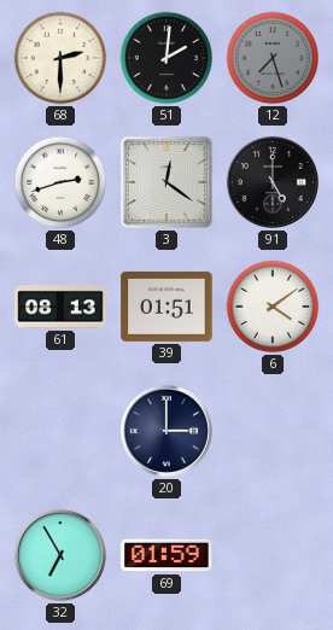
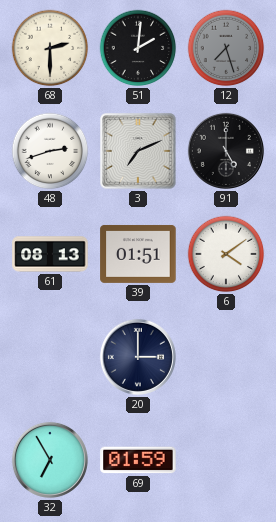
3: 12:21 -> 7:11 (138, 151)
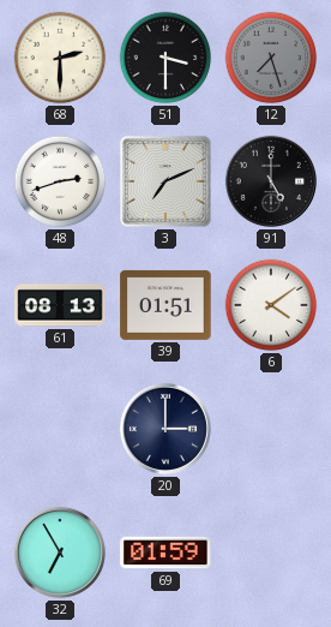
51: 2:01 -> 3:30 (165, 58)
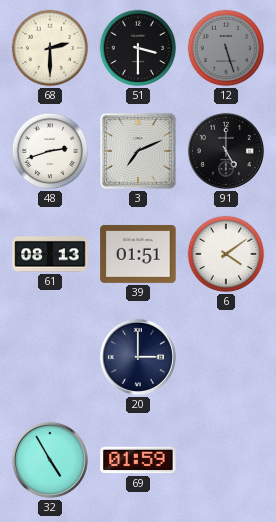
12: 7:27 -> 5:27 (226, 48)
32: 6:55 -> 4:55 (50, 460)
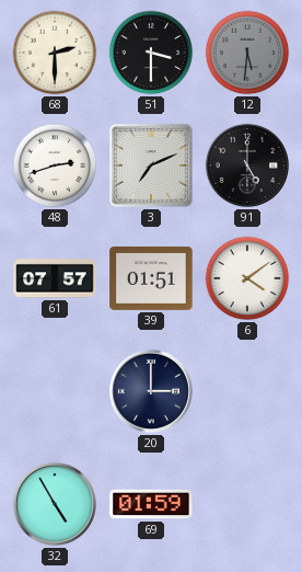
12: 5:27 -> 5:31 (247, 53)
61: 08:13 -> 07:57 (55, 278)
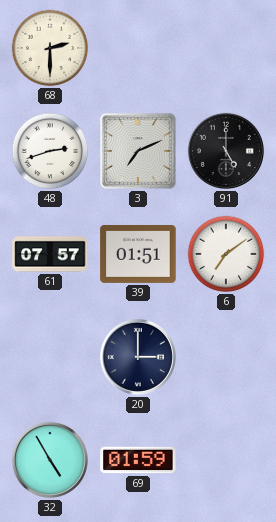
51: 3:30 -> none (151, 53)
12: 5:31 -> none (247, 53)
6: 4:09 -> 7:09 (226, 254)
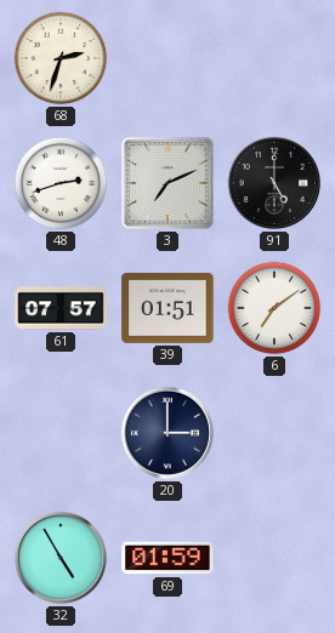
68: 2:30 -> 2:33 (61, 58)
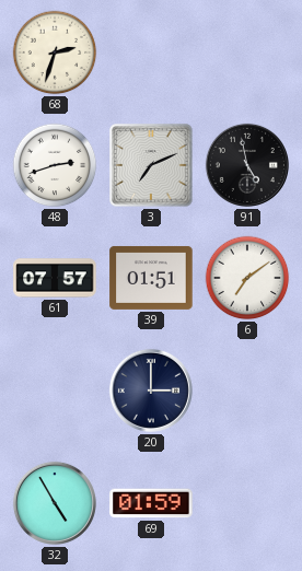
91: 5:00 -> 4:58 (247, 165)
